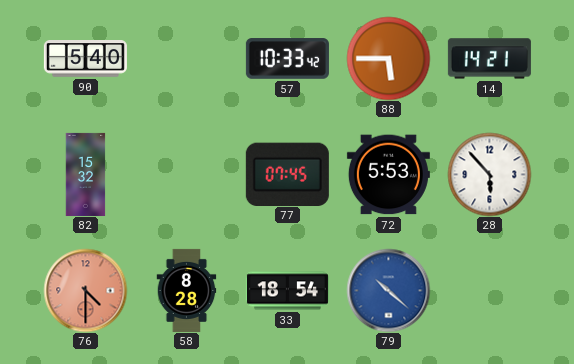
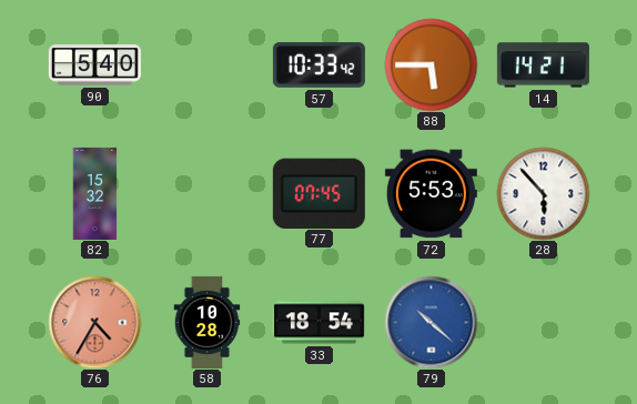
76: 4:30 -> 4:35 (94, 322)
58: 8:28 -> 10:28 (208, 322)
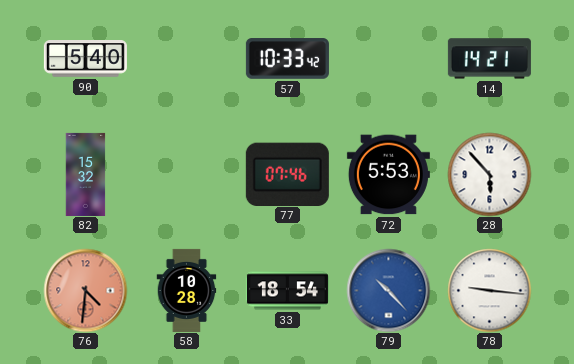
88: 5:45 -> none (431, 64)
77: 07:45 -> 07:46 (287, 174)
76: 4:35 -> 4:31 (85, 290)
79: 10:22 -> 10:23 (388, 290)
78: none -> 9:16 (489, 290)
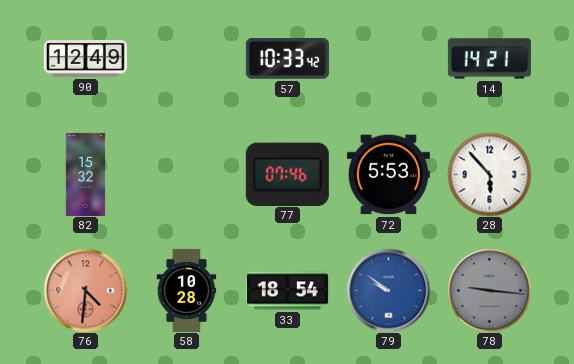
90: 5:40 -> 12:49 (85, 59)
79: 10:23 -> 9:51 (388, 290)
78 dial: white -> grey (489, 290)
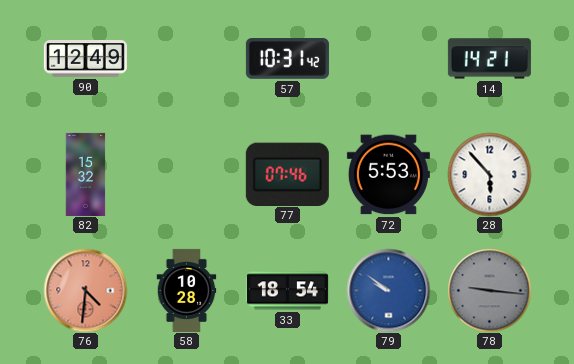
57: 10:33 -> 10:31 (287, 59)
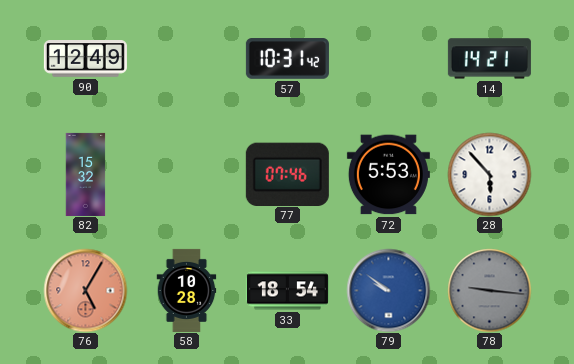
76: 4:31 -> 5:05 (85, 290)
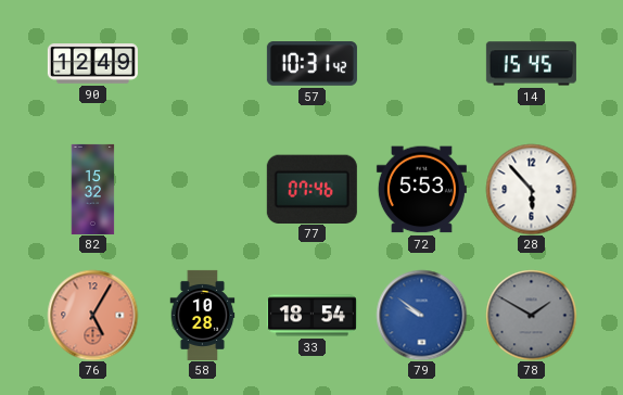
14: 14:21 -> 15:45 (531, 64)
78: 9:16 -> 1:50 (531, 315)
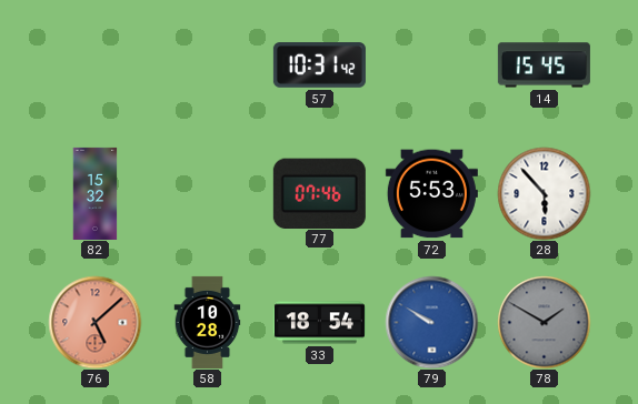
90: 12:49 -> none (92, 64)
76: 5:05 -> 5:08 (94, 322)
79: 9:51 -> 9:50 (431, 322)
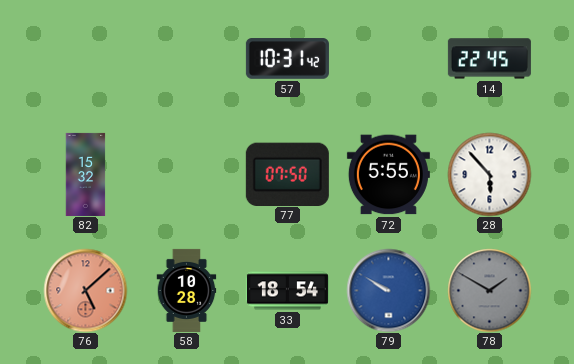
14: 15:45 -> 22:45 (489, 59)
77: 07:46 -> 07:50 (287, 174)
72: 5:53 -> 5:55 (388, 175)
